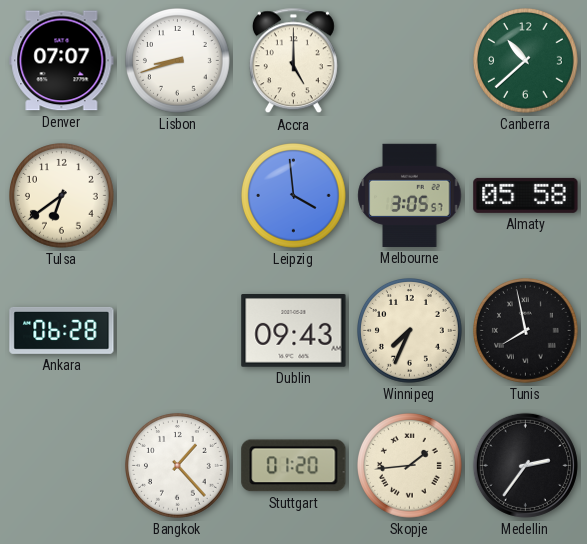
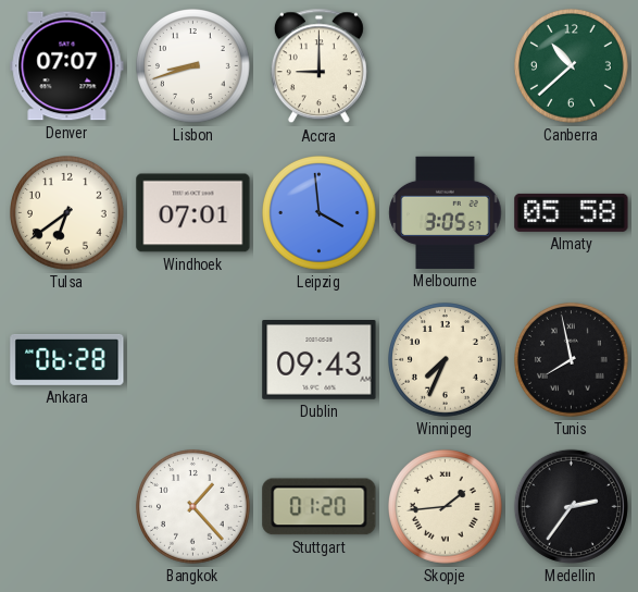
Accra: 5:00 -> 9:00 (318, 66)
Windhoek: none -> 07:01 (193, 213)
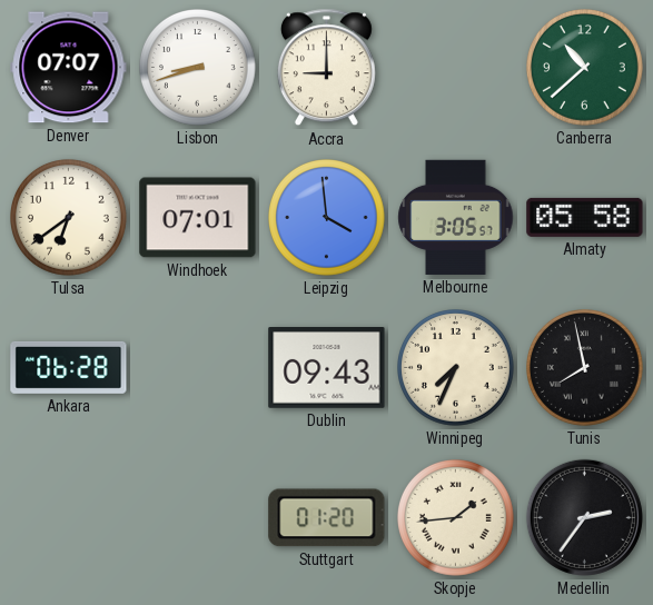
Bangkok: 1:23 -> none (193, 507)
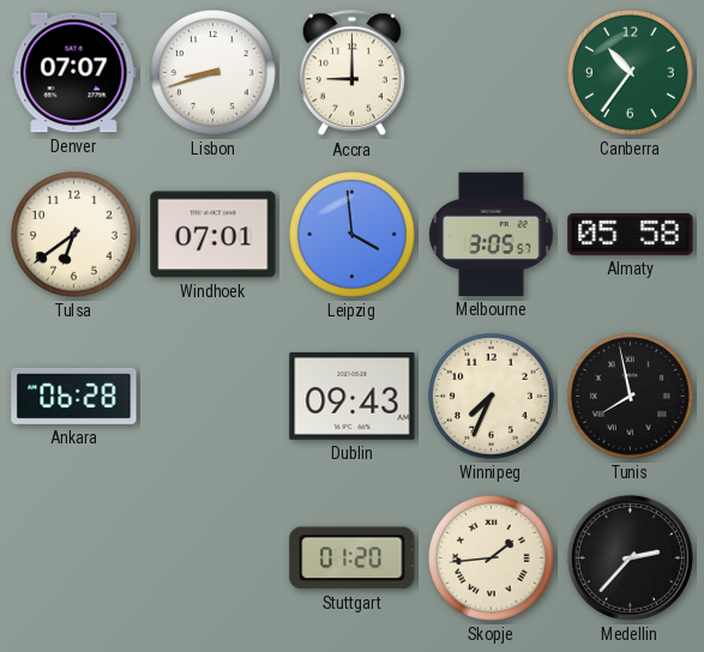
Canberra: 10:38 -> 10:36 (631, 73)
Medellin: 2:36 -> 2:37 (630, 557)
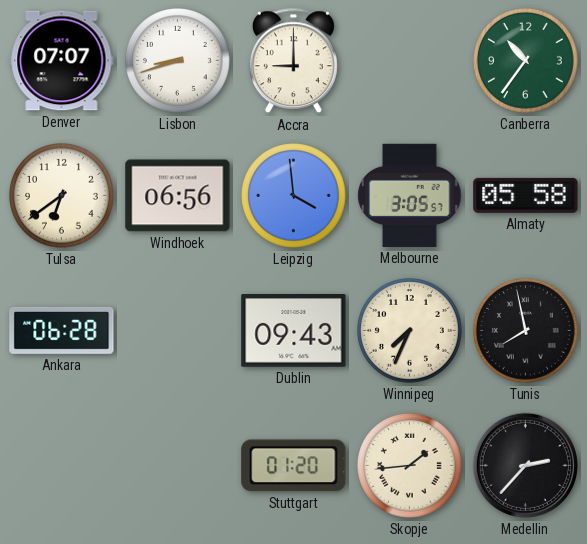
Windhoek: 07:01 -> 06:56 (178, 196)
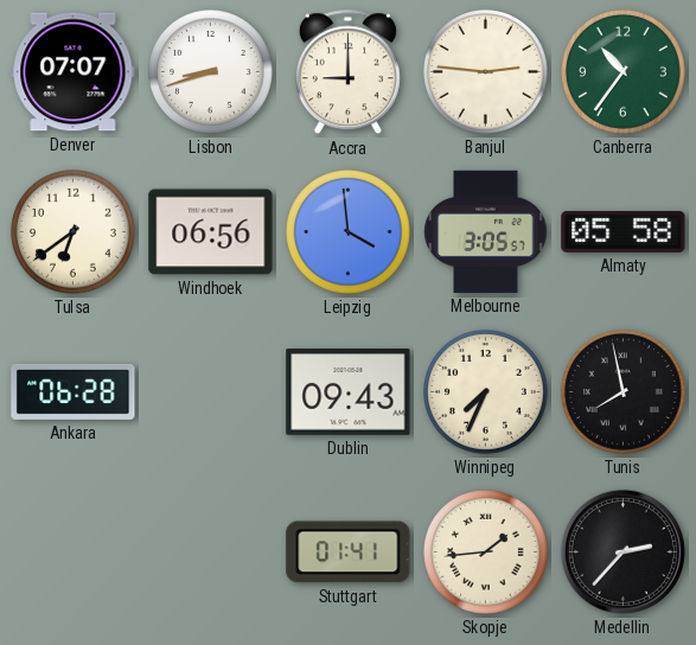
Banjul: none -> 2:46 (486, 72)
Stuttgart: 01:20 -> 01:41 (349, 553)
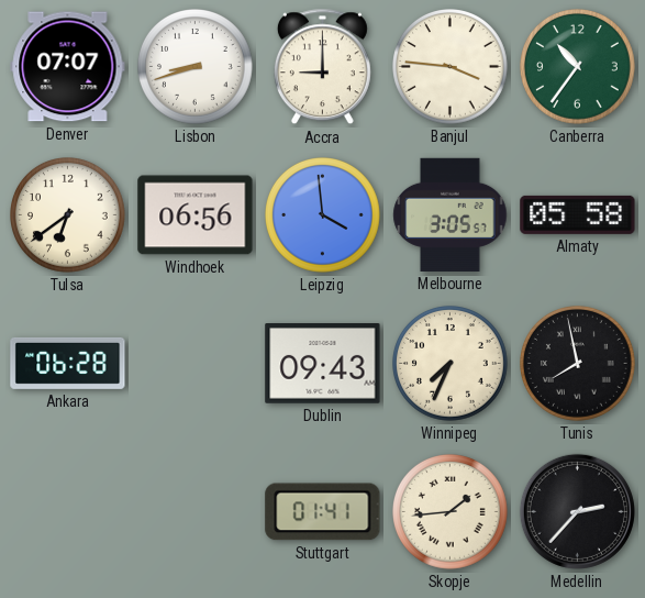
Banjul: 2:46 -> 3:46 (451, 67)
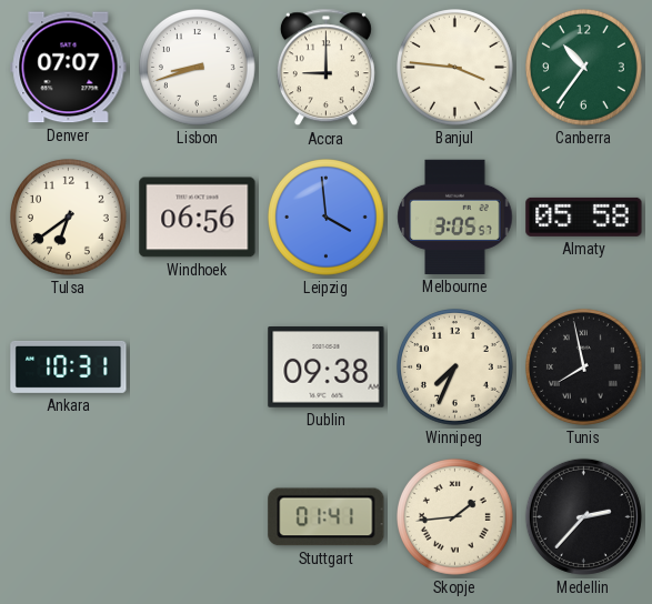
Ankara: 06:28 -> 10:31 (69, 366)
Dublin: 09:43 -> 09:38 (327, 368)
